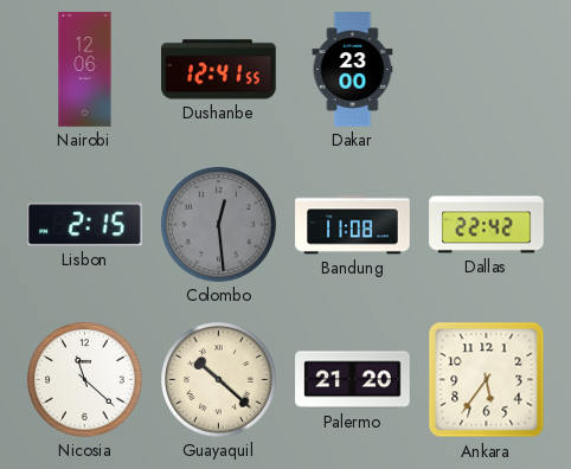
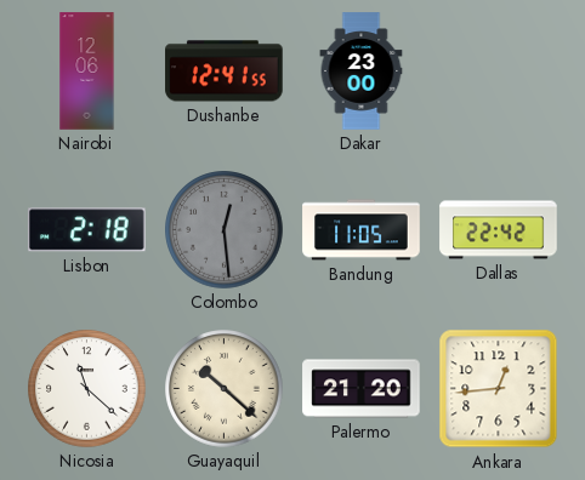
Lisbon: 2:15 -> 2:18 (87, 230)
Bandung: 11:08 -> 11:05 (362, 230)
Ankara: 5:36 -> 12:44 (499, 389)
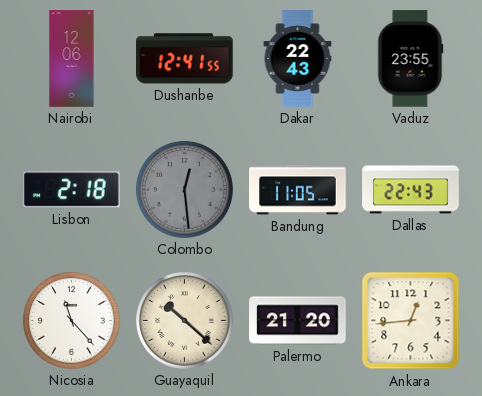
Dakar: 23:00 -> 22:43 (298, 59)
Vaduz: none -> 23:55 (411, 59)
Dallas: 22:42 -> 22:43 (411, 190)
Nicosia: 11:22 -> 11:23 (72, 321)
